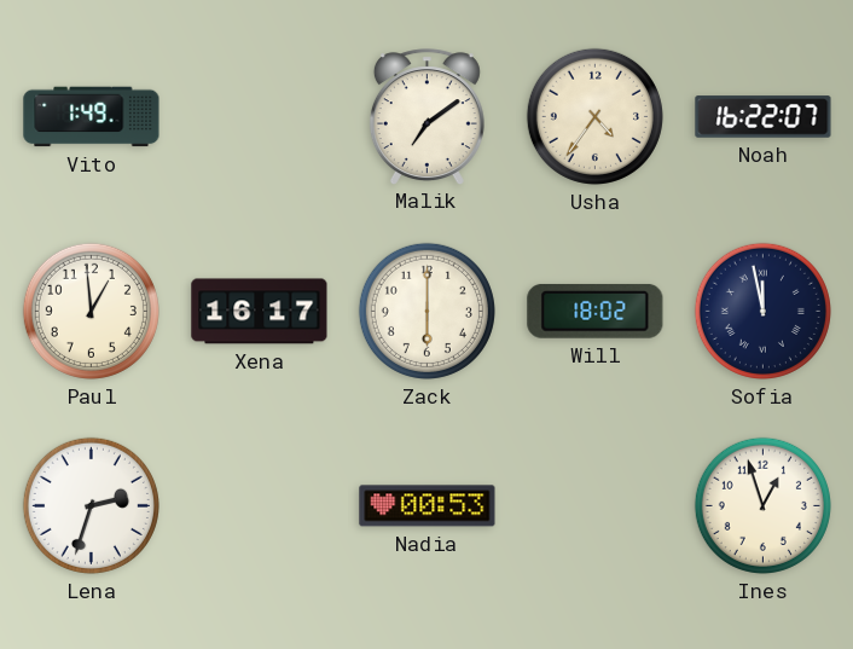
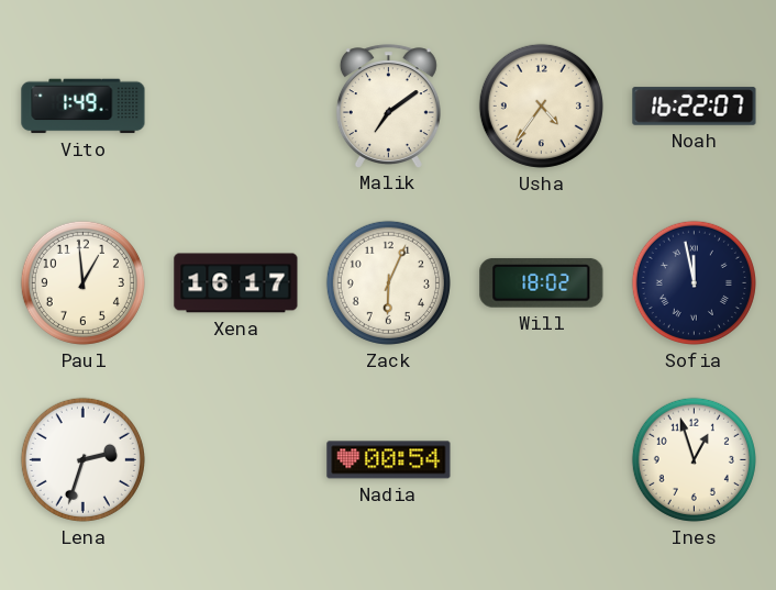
Zack: 6:00 -> 6:04 (388, 282)
Nadia: 00:53 -> 00:54 (389, 460)
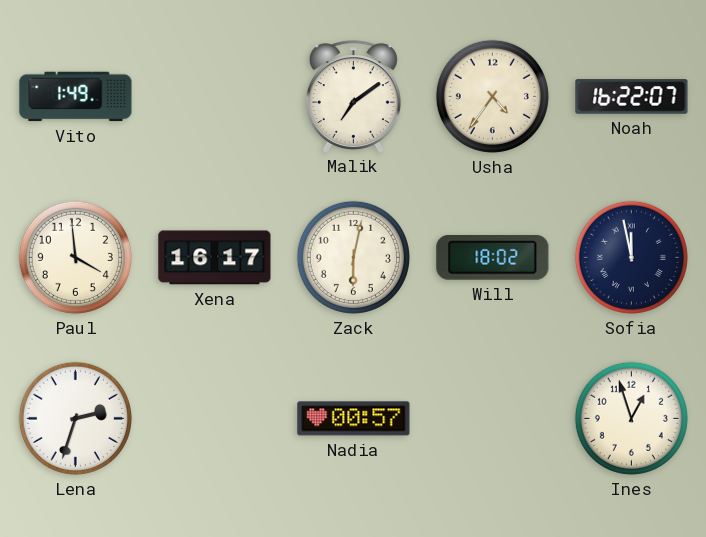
Paul: 12:59 -> 3:59 (75, 257)
Zack: 6:04 -> 6:02 (353, 257)
Nadia: 00:54 -> 00:57 (354, 419)
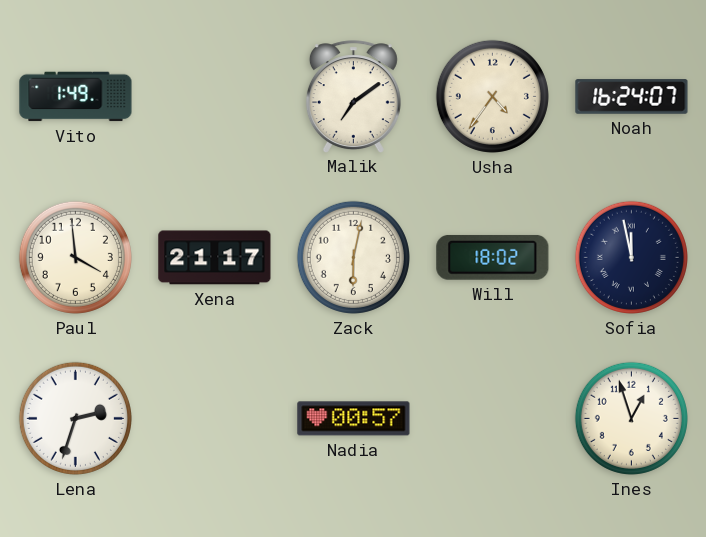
Noah: 16:22 -> 16:24 (632, 97)
Xena: 16:17 -> 21:17 (215, 258)
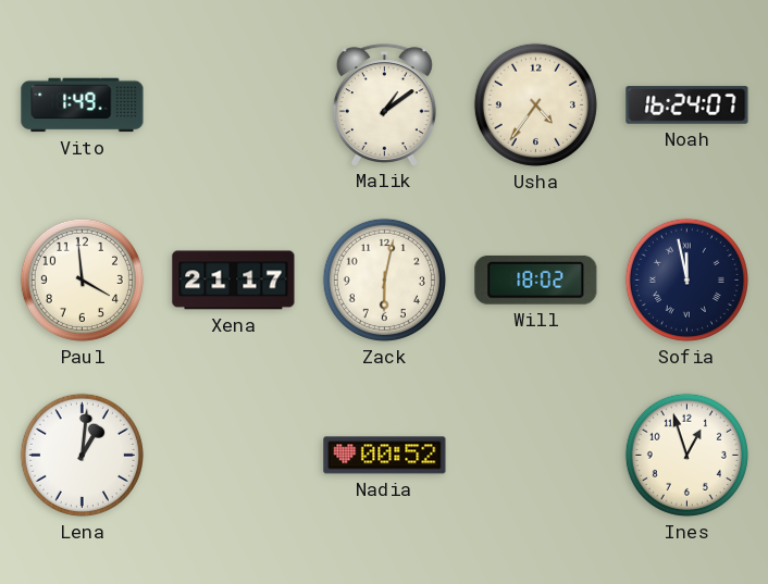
Malik: 7:09 -> 1:09 (384, 104)
Lena: 2:33 -> 1:01 (82, 455)
Nadia: 00:57 -> 00:52 (385, 456)
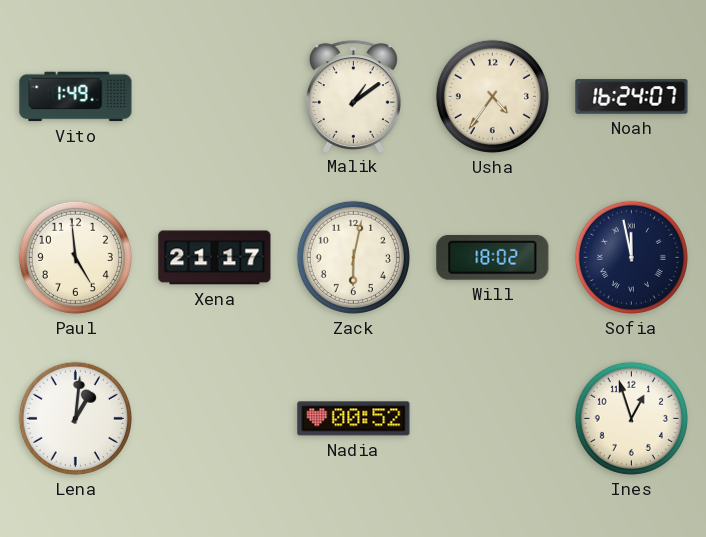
Paul: 3:59 -> 4:59 (75, 257)
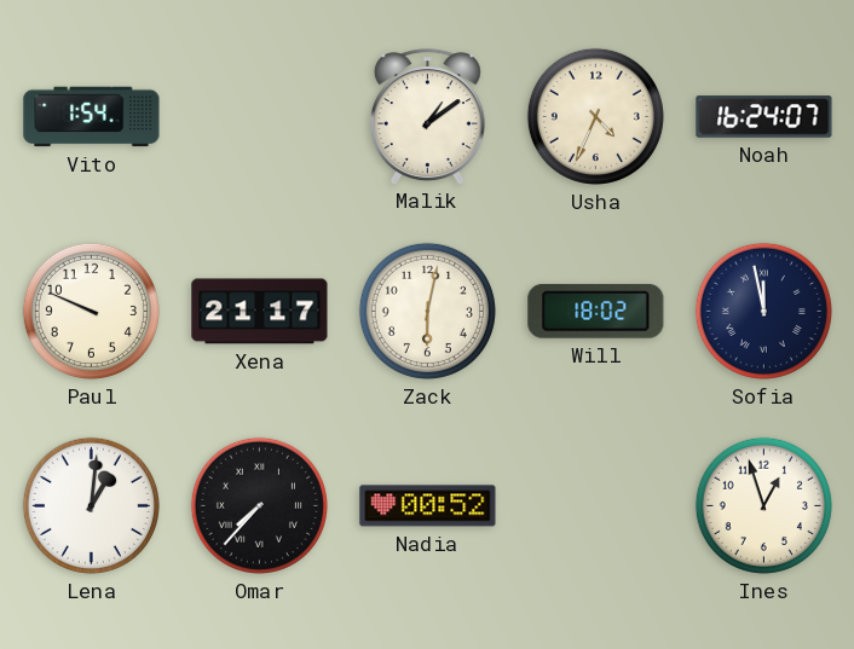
Vito: 1:49 -> 1:54 (92, 117)
Usha: 4:36 -> 4:34 (595, 116)
Paul: 4:59 -> 9:49 (91, 311)
Omar: none -> 7:37 (259, 505)
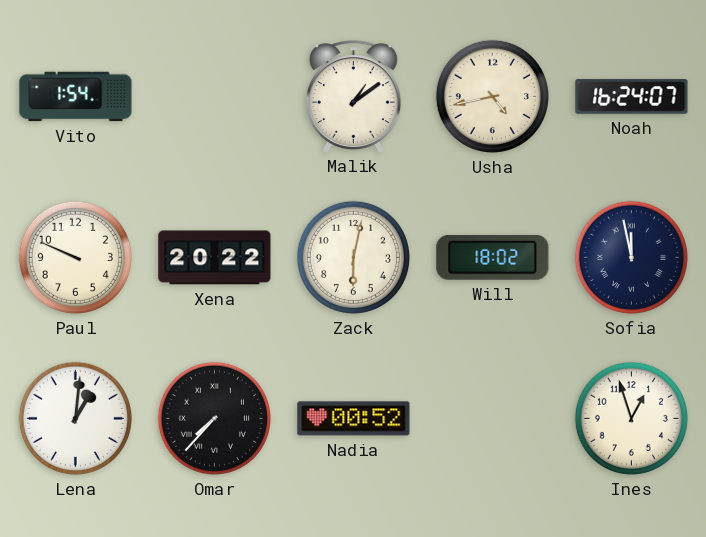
Usha: 4:34 -> 4:43 (492, 96)
Xena: 21:17 -> 20:22 (215, 258)
